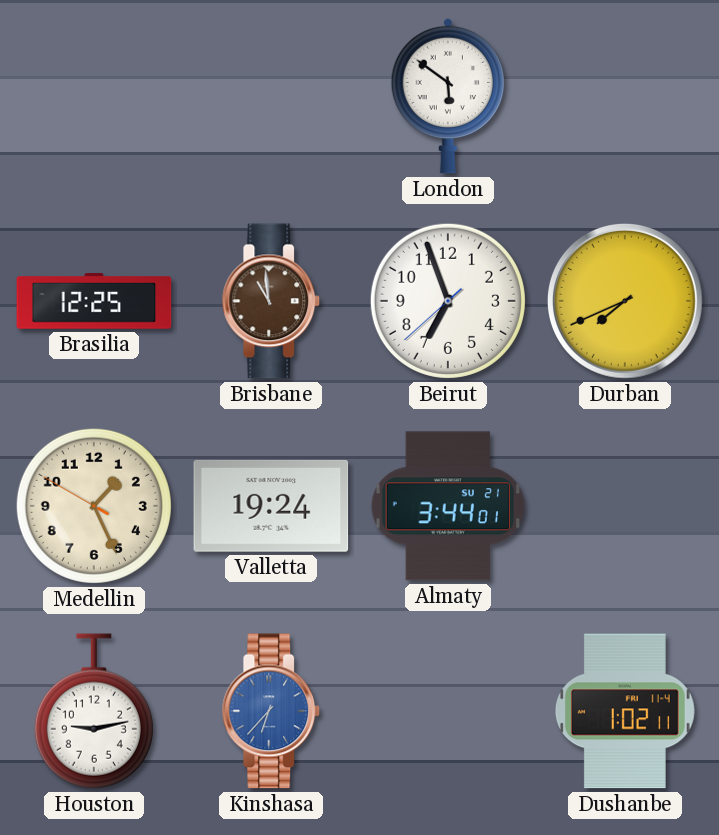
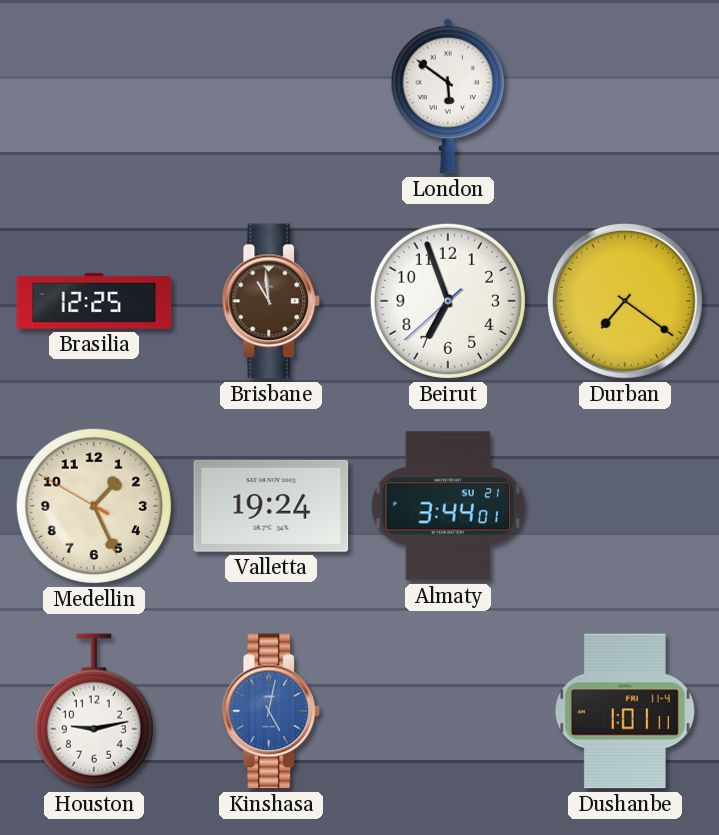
Durban: 7:41 -> 7:21 (625, 301)
Kinshasa: 6:37 -> 5:02 (271, 711)
Dushanbe: 1:02 -> 1:01 (625, 711)
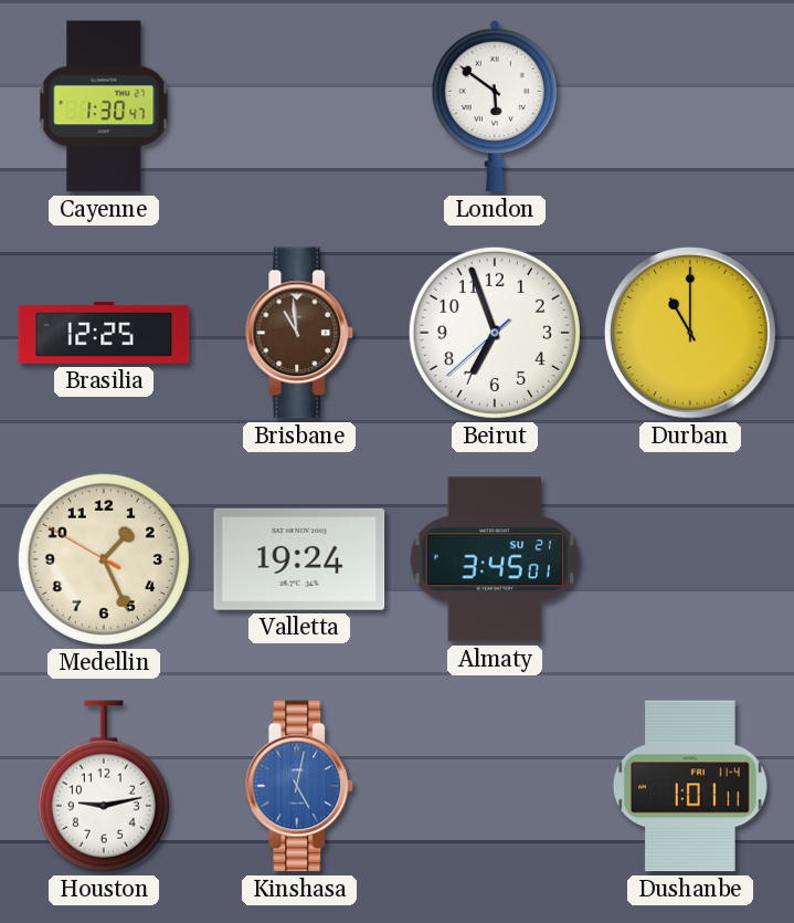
Cayenne: none -> 1:30 (104, 106)
Durban: 7:21 -> 11:00 (690, 333)
Almaty: 3:44 -> 3:45 (494, 559)
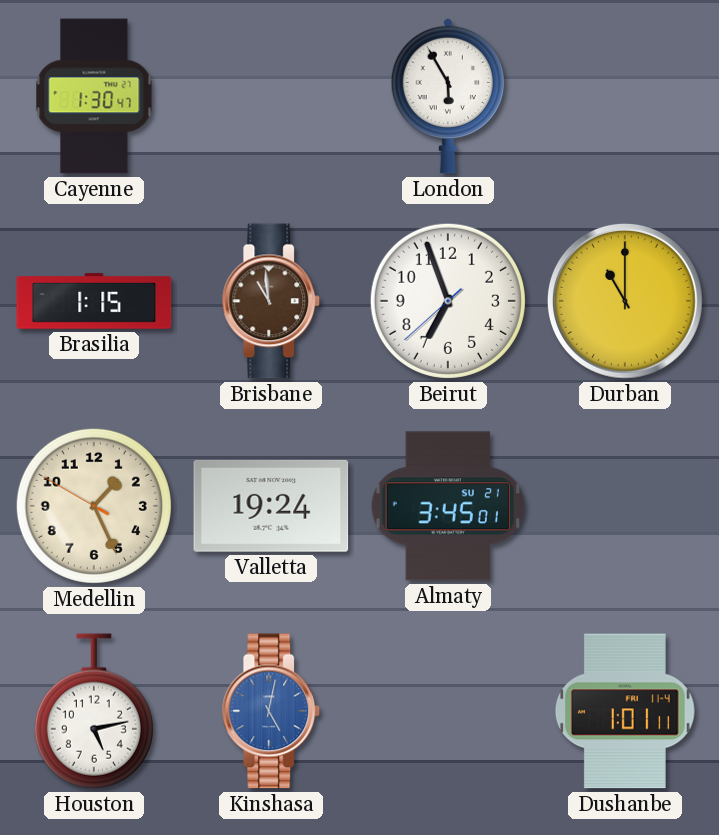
London: 5:51 -> 5:55 (447, 96)
Brasilia: 12:25 -> 1:15 (94, 301)
Houston: 9:13 -> 5:13 (94, 711)
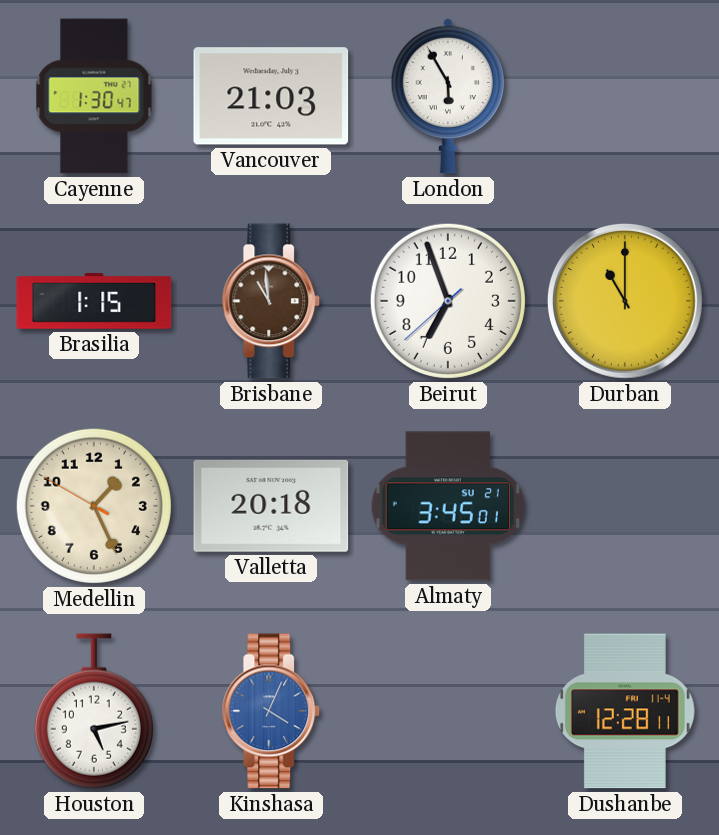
Vancouver: none -> 21:03 (271, 96)
Valletta: 19:24 -> 20:18 (271, 506)
Kinshasa: 5:02 -> 4:04 (271, 711)
Dushanbe: 1:01 -> 12:28 (625, 711)
